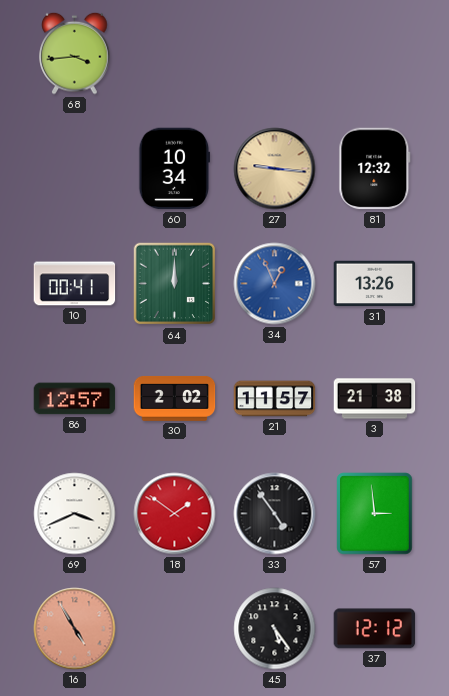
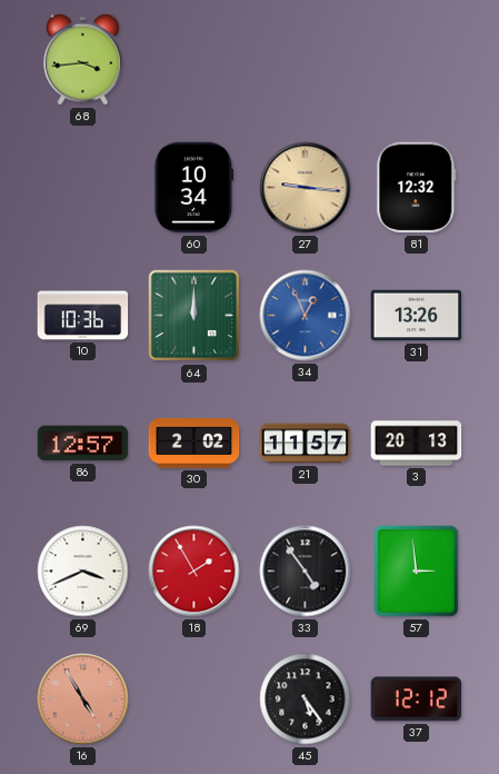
10: 00:41 -> 10:36 (83, 316)
3: 21:38 -> 20:13 (417, 444)
18: 1:51 -> 1:55 (194, 572)
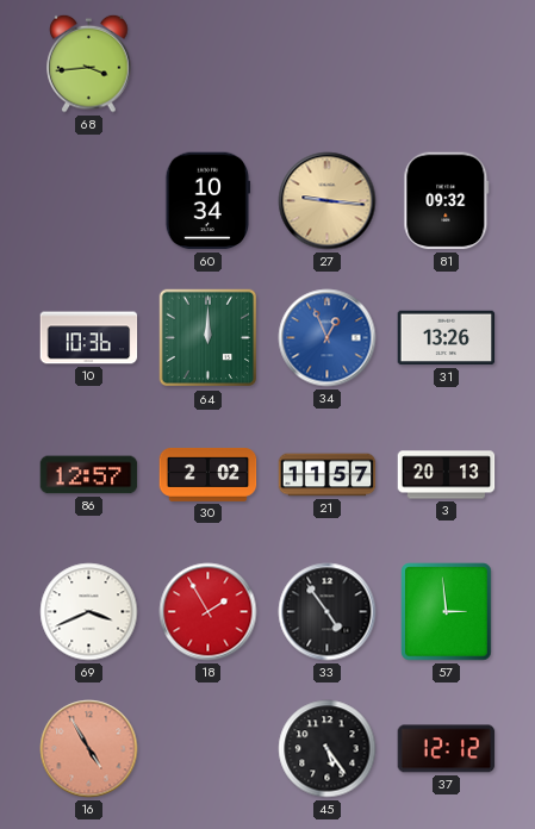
81: 12:32 -> 09:32 (447, 201)
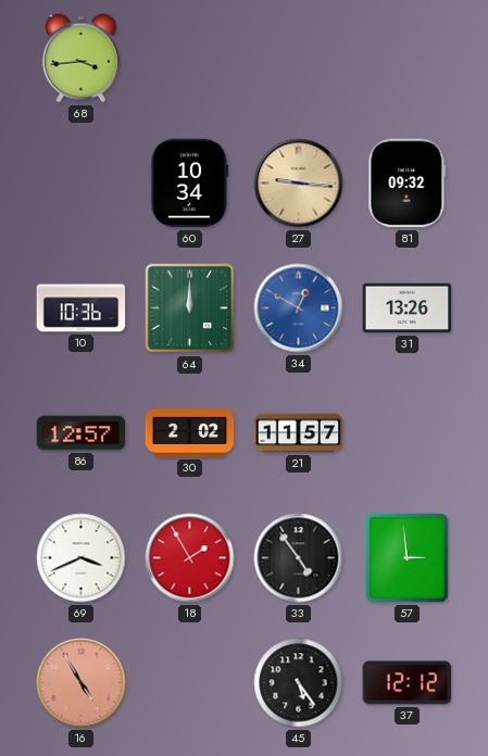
34: 12:56 -> 12:50 (299, 308)
3: 20:13 -> none (447, 475)
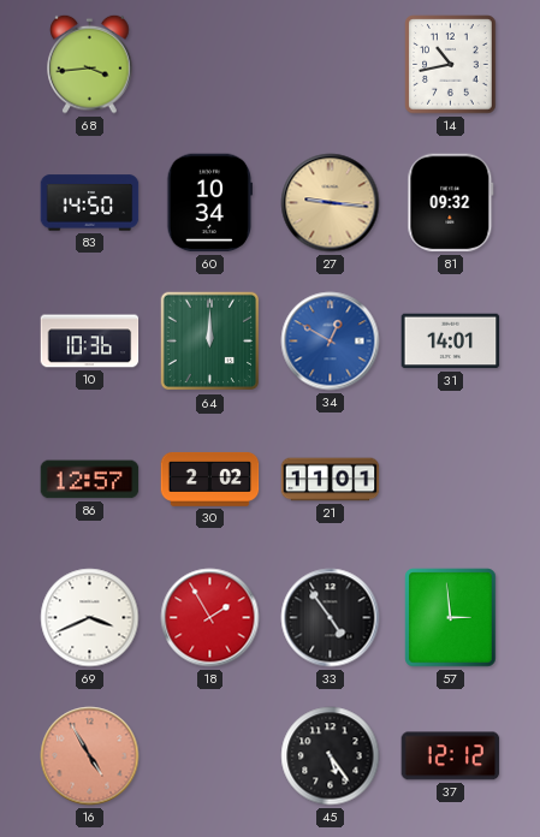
14: none -> 10:43 (451, 65)
83: none -> 14:50 (90, 203)
31: 13:26 -> 14:01 (451, 342)
21: 11:57 -> 11:01 (331, 480)
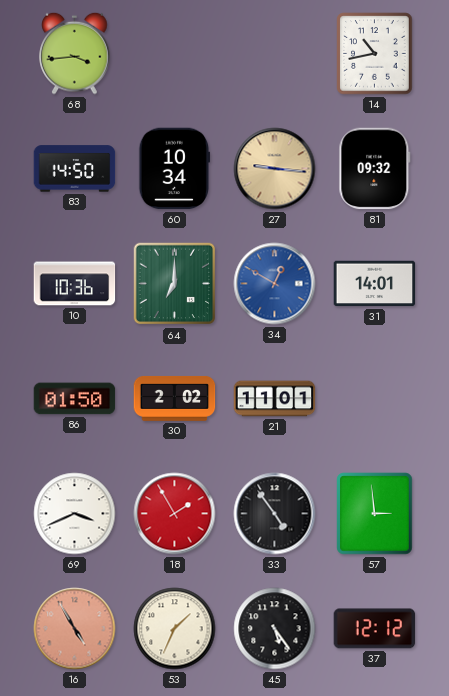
64: 12:00 -> 7:00 (175, 284)
86: 12:57 -> 01:50 (75, 399)
53: none -> 1:34 (175, 629)
